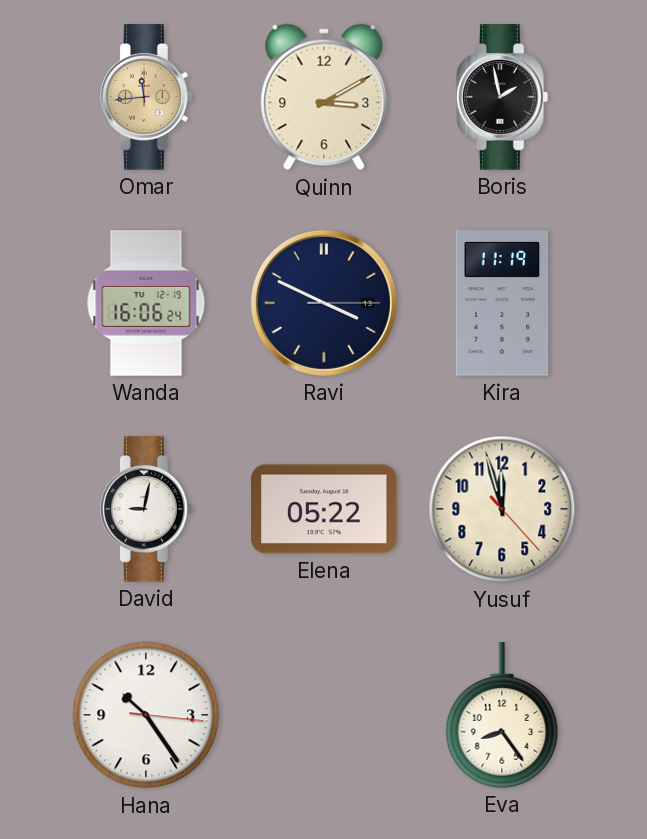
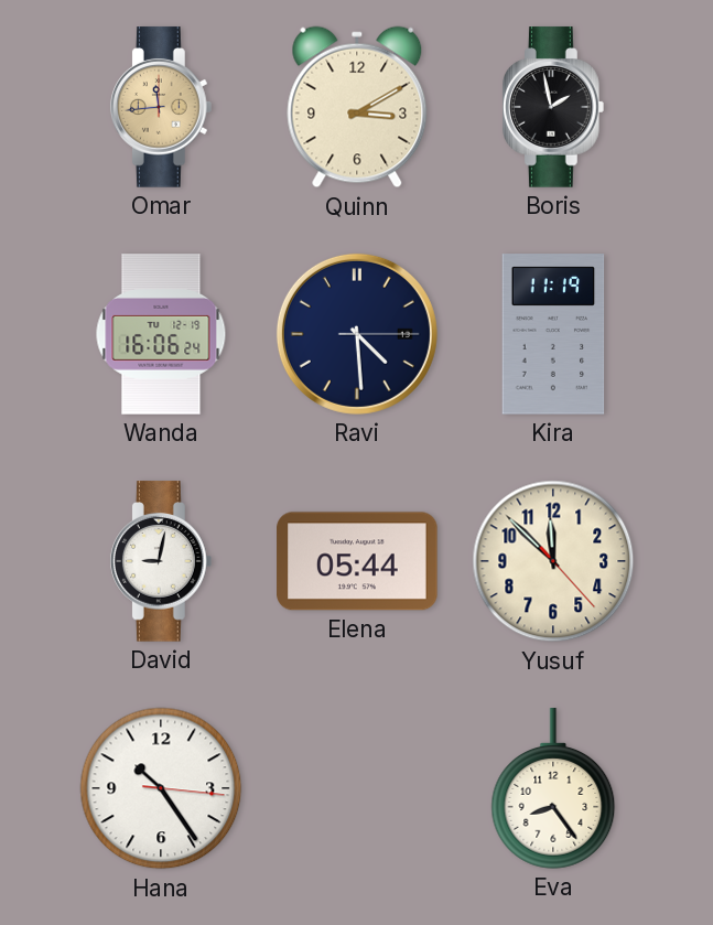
Ravi: 3:49 -> 4:29 (357, 334)
Elena: 05:22 -> 05:44 (357, 561)
Yusuf: 11:57 -> 11:52 (553, 561)
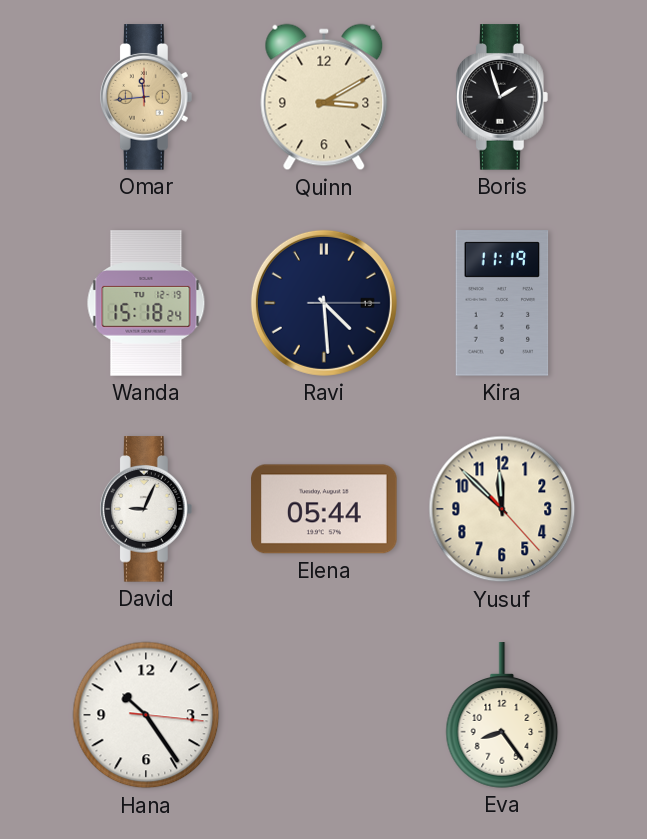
Boris: 1:58 -> 1:57 (502, 97)
Wanda: 16:06 -> 15:18 (146, 303)
David: 9:02 -> 9:04 (146, 509)
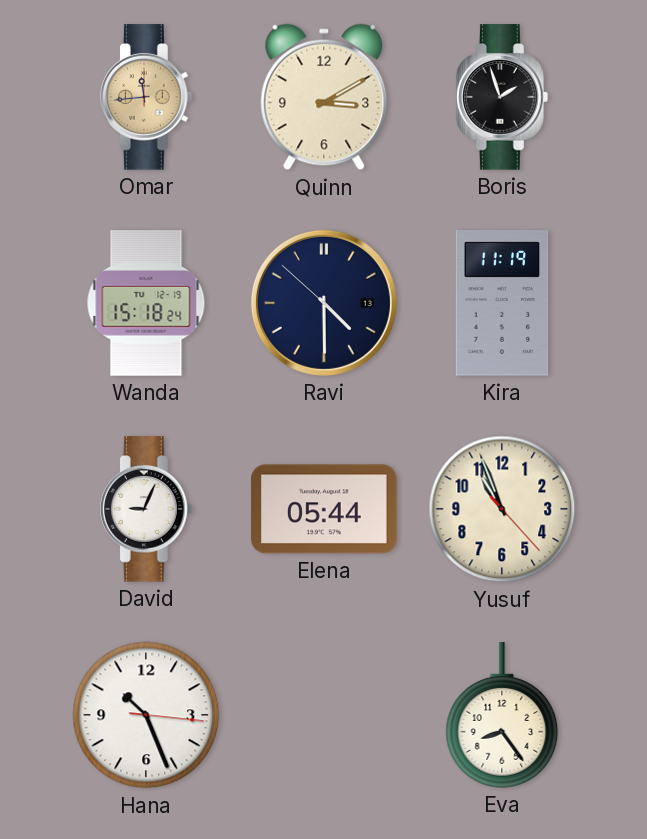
Ravi: 4:29:15 -> 4:29:52 (324, 303)
Yusuf: 11:52 -> 10:56 (502, 509)
Hana: 10:24 -> 10:26 (146, 715)
